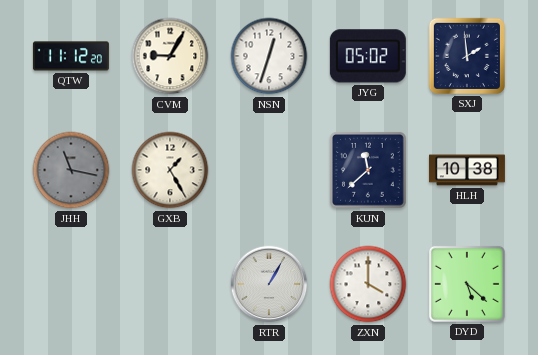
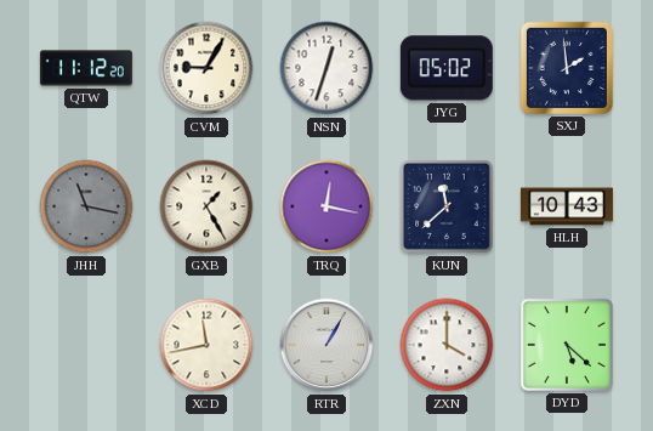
TRQ: none -> 12:17 (326, 206)
HLH: 10:38 -> 10:43 (567, 206)
XCD: none -> 11:43 (206, 345)
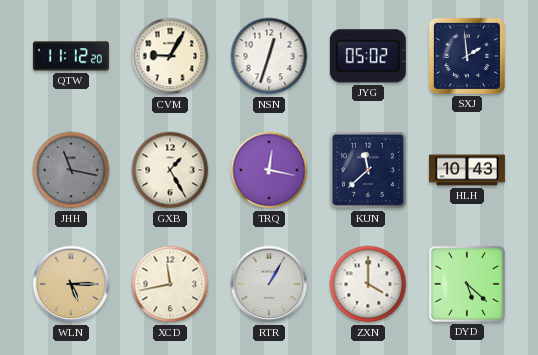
WLN: none -> 5:15 (71, 284)
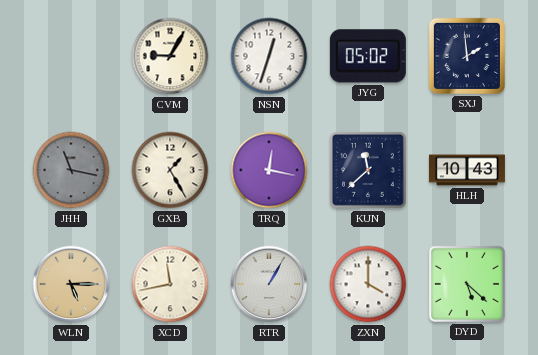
QTW: 11:12 -> none (71, 56)
